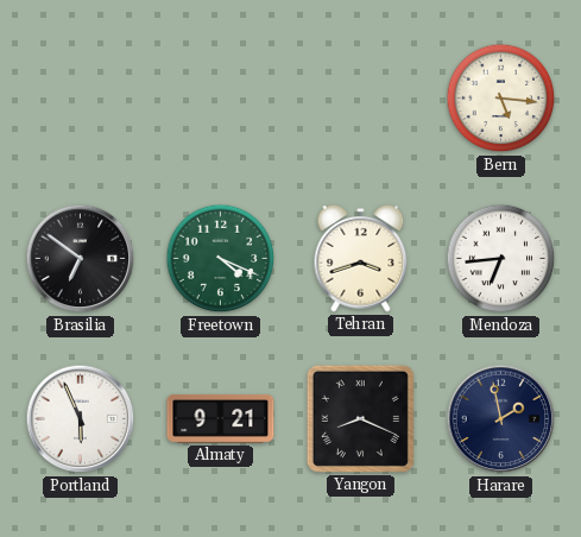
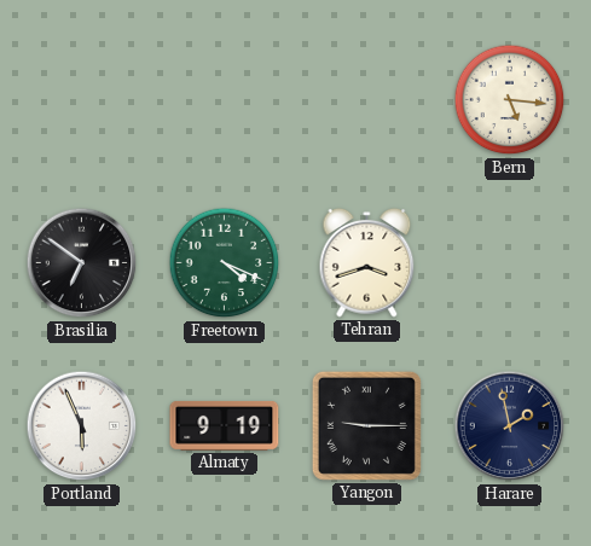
Mendoza: 6:44 -> none (501, 259)
Almaty: 9:21 -> 9:19 (225, 425)
Yangon: 8:19 -> 9:15 (366, 425)
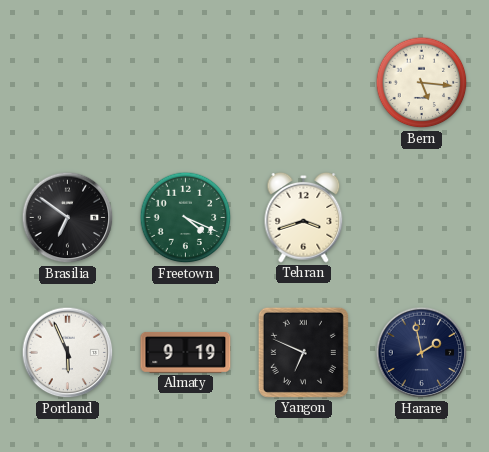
Yangon: 9:15 -> 6:49 (303, 352)
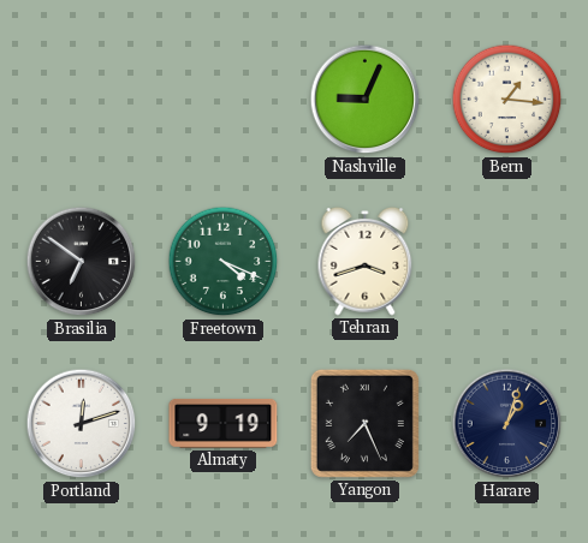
Nashville: none -> 9:04 (366, 100)
Bern: 5:16 -> 1:16 (507, 100)
Portland: 5:56 -> 12:12 (82, 424)
Yangon: 6:49 -> 7:26 (364, 423)
Harare: 1:58 -> 1:03 (507, 424)
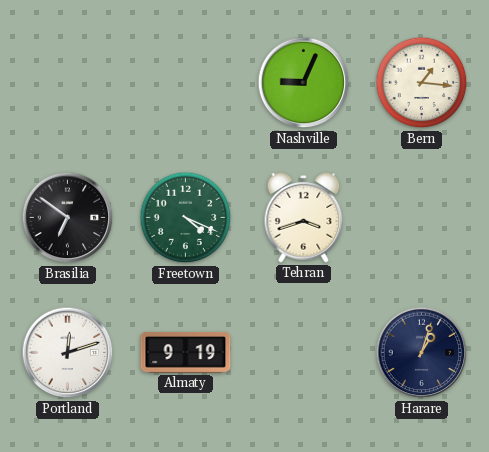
Yangon: 7:26 -> none (364, 423)
